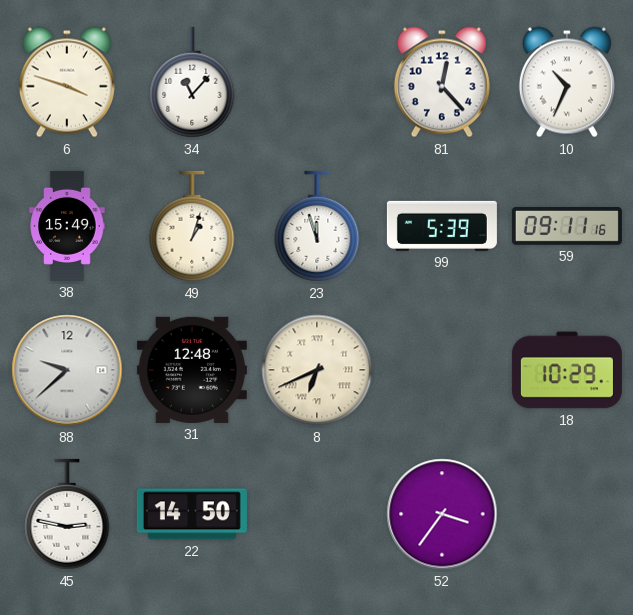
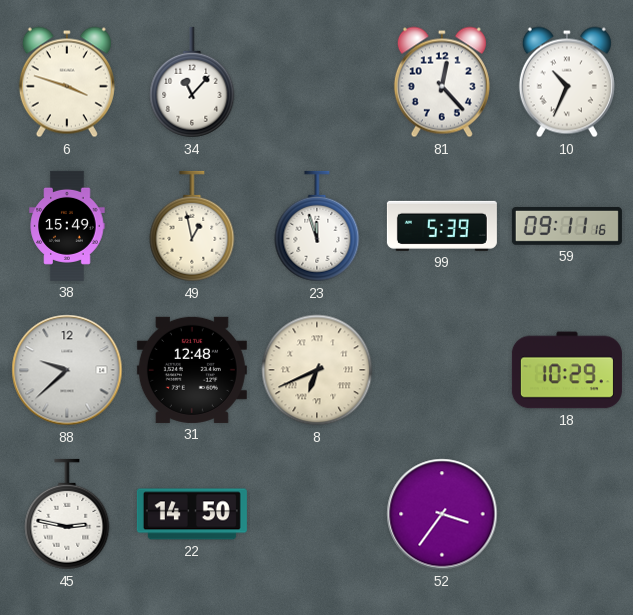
49: 1:03 -> 12:58 (192, 226)
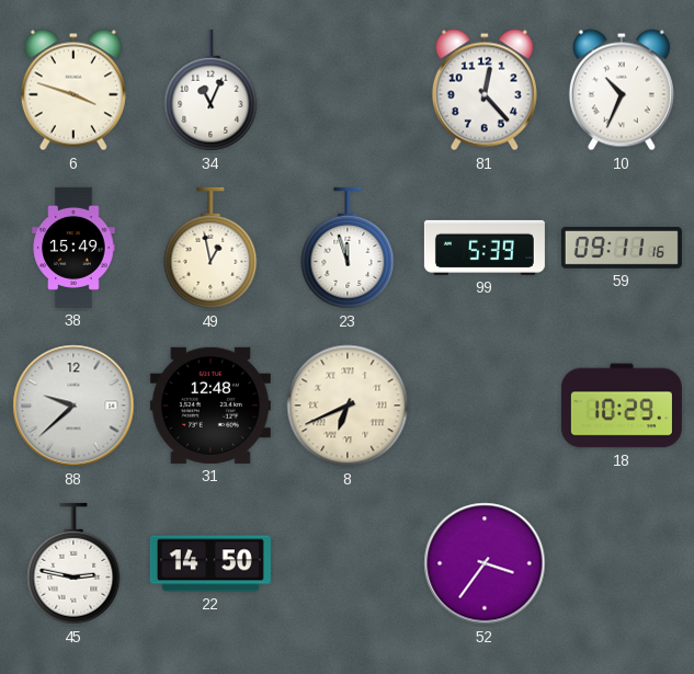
34: 11:07 -> 11:04 (211, 90)
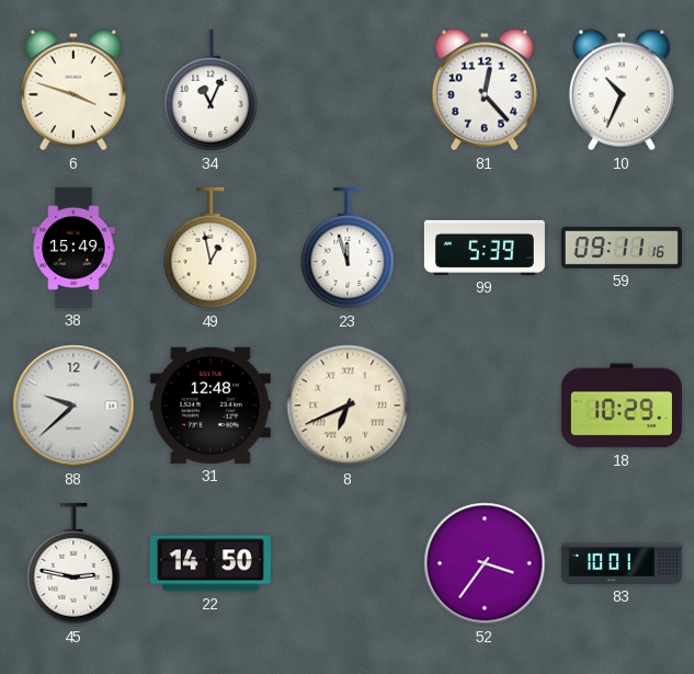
83: none -> 10:01 (622, 563)
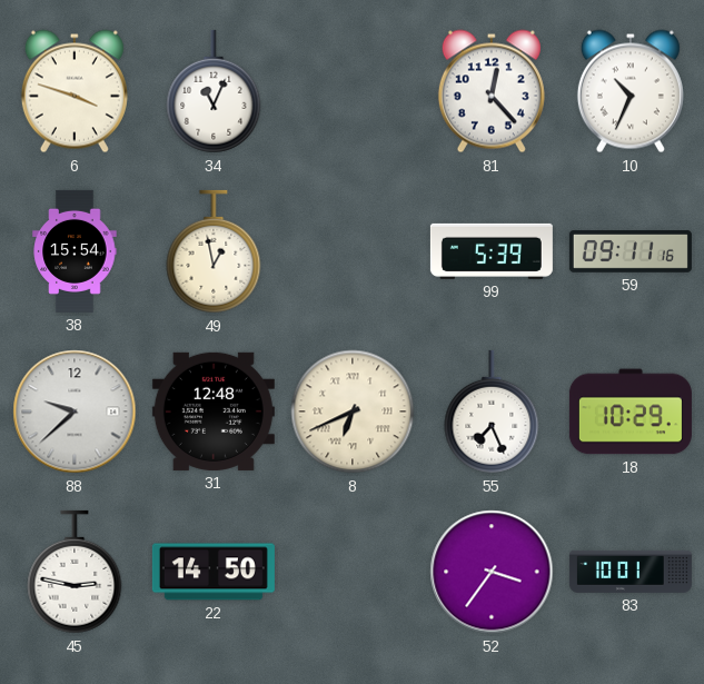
38: 15:49 -> 15:54 (75, 251)
23: 11:57 -> none (348, 248)
55: none -> 7:26 (492, 412)
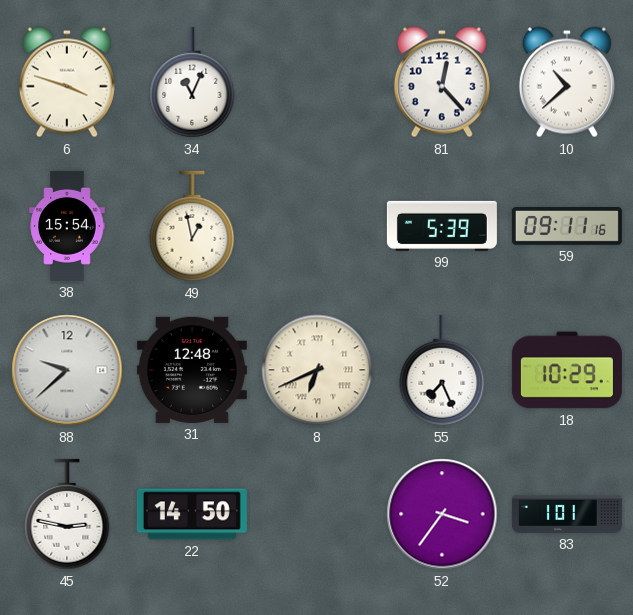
10: 10:34 -> 10:38 (567, 82)
83: 10:01 -> 1:01 (567, 514)
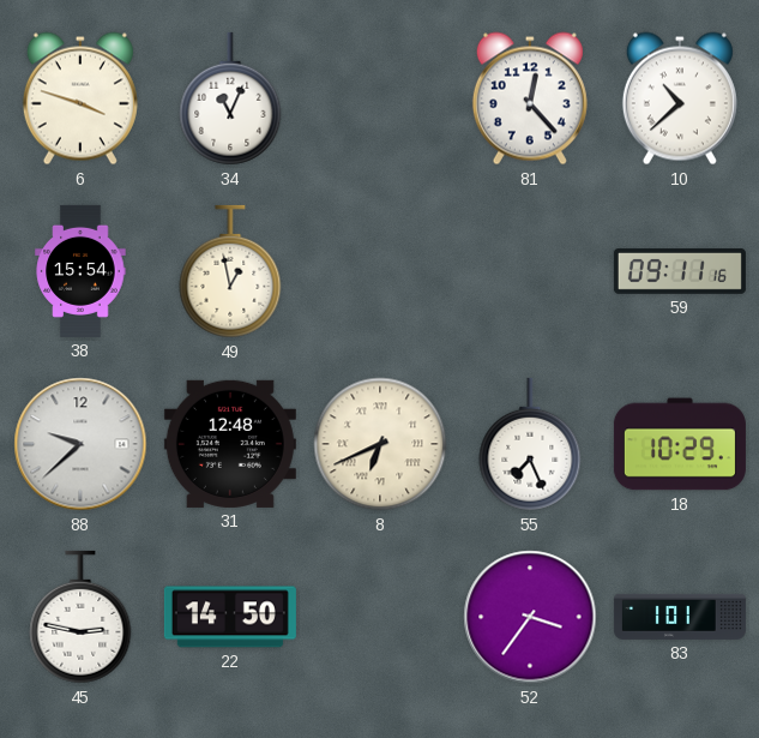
99: 5:39 -> none (442, 226)
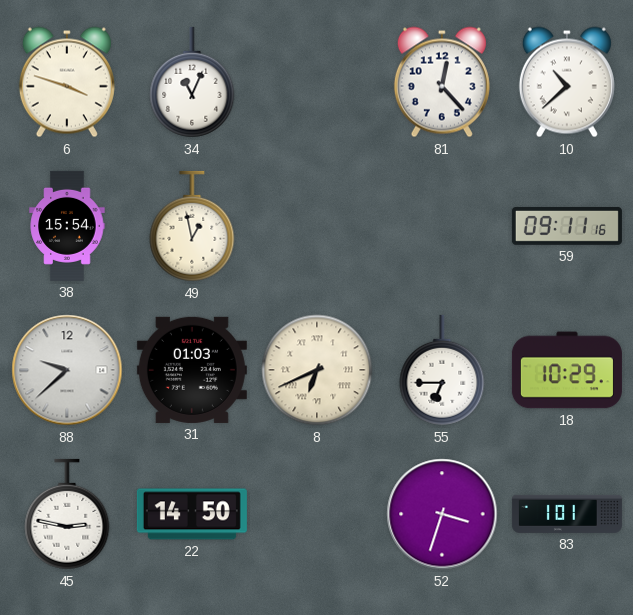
31: 12:48 -> 01:03 (192, 370)
55: 7:26 -> 6:45 (442, 370)
52: 3:36 -> 3:33 (442, 514)
